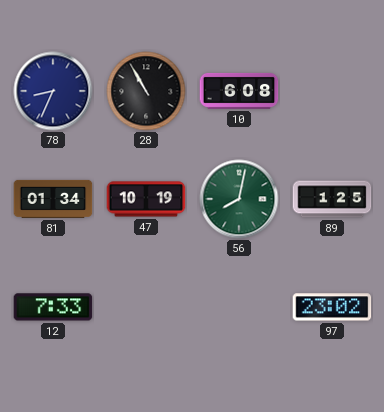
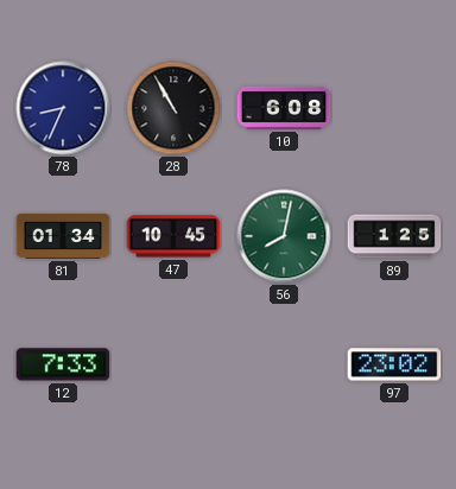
47: 10:19 -> 10:45 (173, 236)
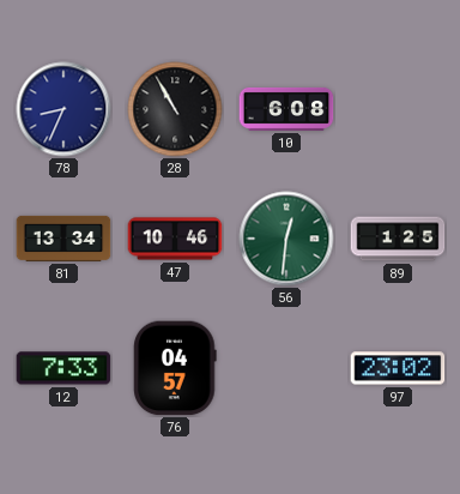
81: 01:34 -> 13:34 (63, 239)
47: 10:45 -> 10:46 (175, 239)
56: 8:02 -> 12:31 (286, 239)
76: none -> 04:57 (175, 368)
